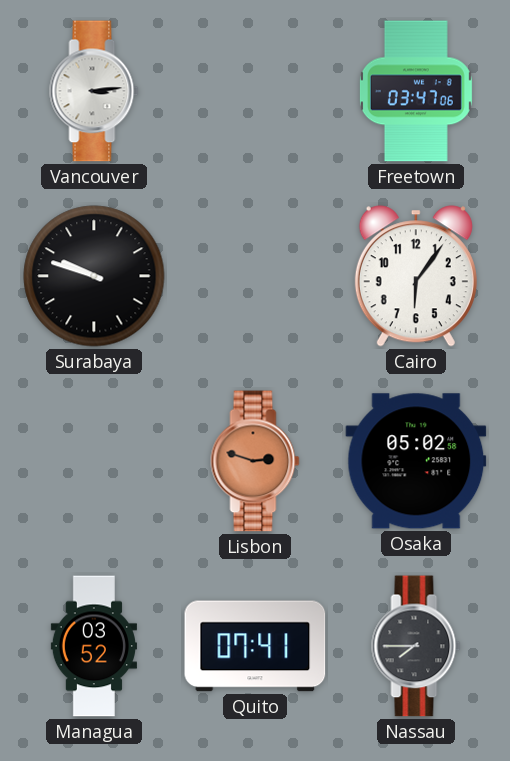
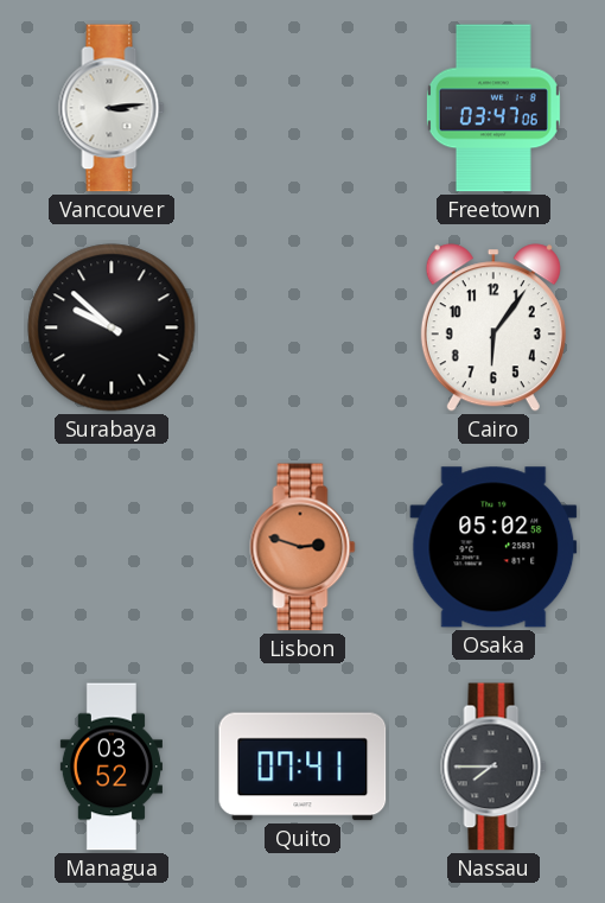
Surabaya: 9:48 -> 9:52 (112, 328)
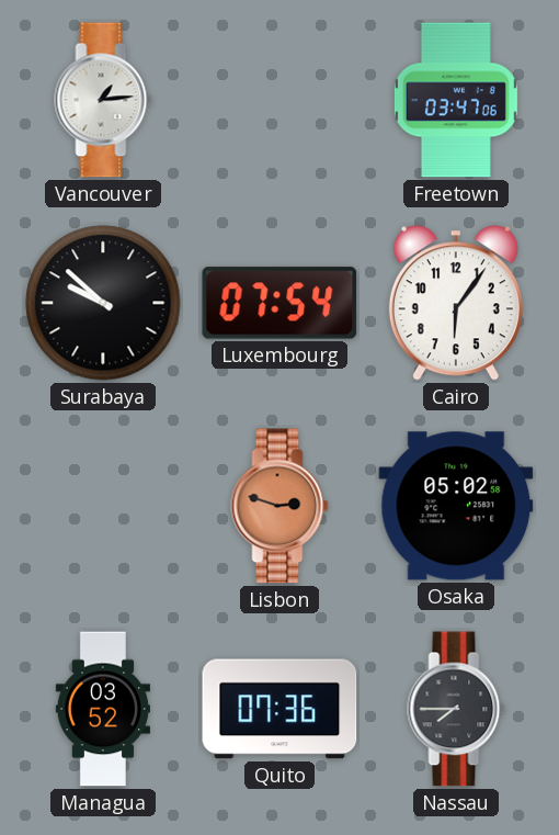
Vancouver: 3:14 -> 1:14 (103, 100)
Luxembourg: none -> 07:54 (279, 303)
Quito: 07:41 -> 07:36 (279, 709)
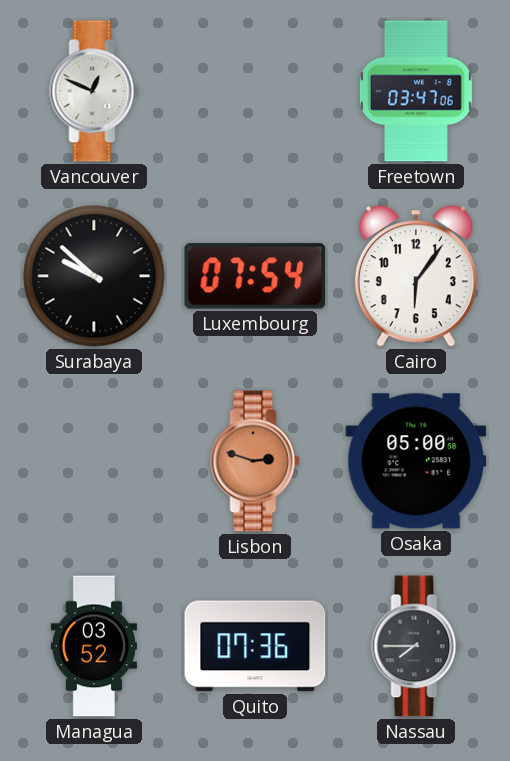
Vancouver: 1:14 -> 12:49 (94, 91)
Osaka: 05:02 -> 05:00 (416, 461)
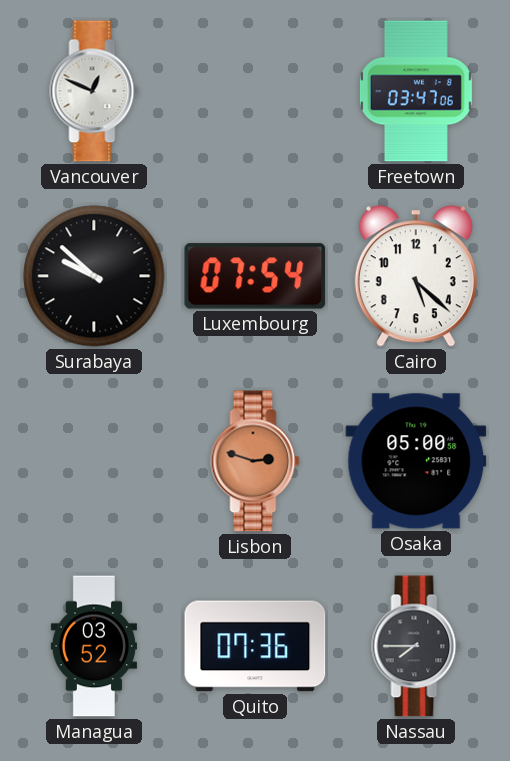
Cairo: 6:06 -> 5:22 (416, 276)
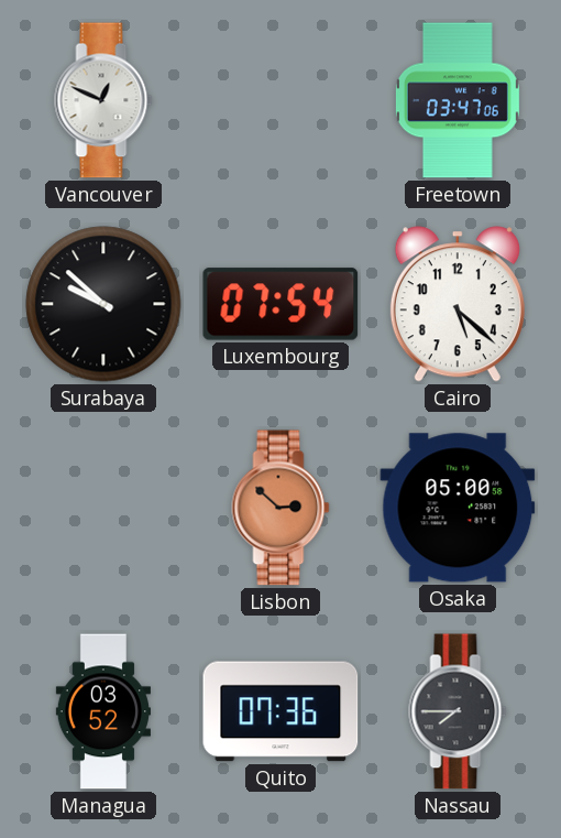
Lisbon: 2:48 -> 2:52 (280, 508)
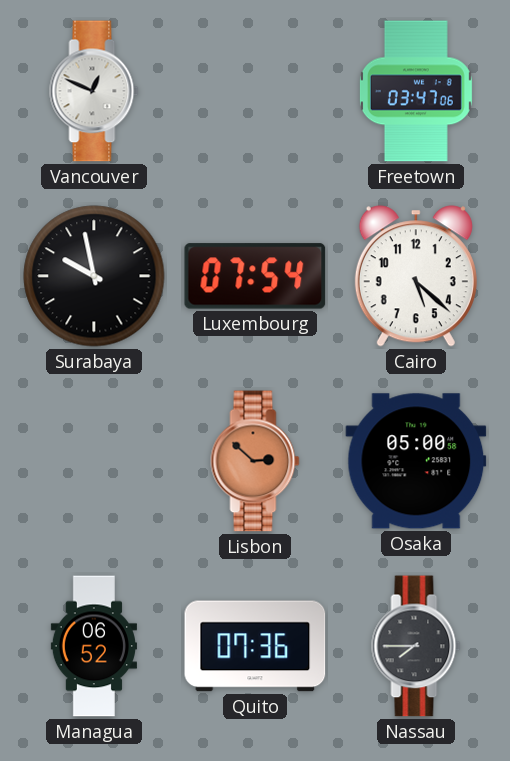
Surabaya: 9:52 -> 9:58 (94, 276)
Managua: 03:52 -> 06:52 (94, 646)
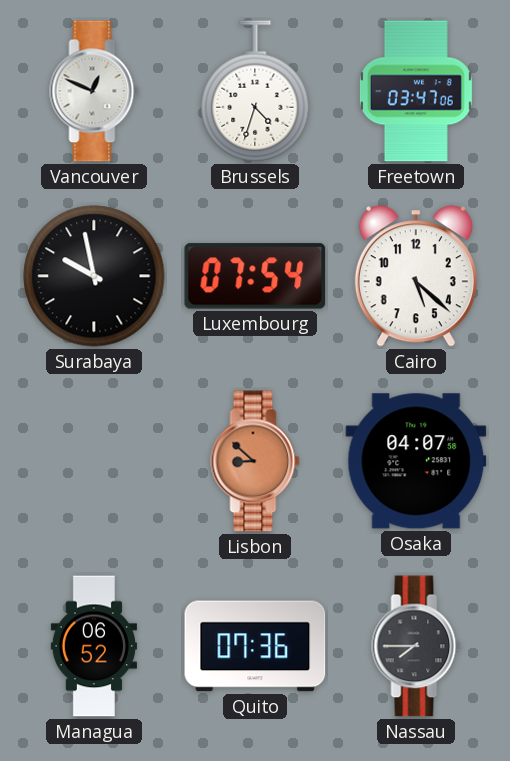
Brussels: none -> 4:33 (255, 91)
Lisbon: 2:52 -> 8:52 (255, 461)
Osaka: 05:00 -> 04:07 (416, 461)
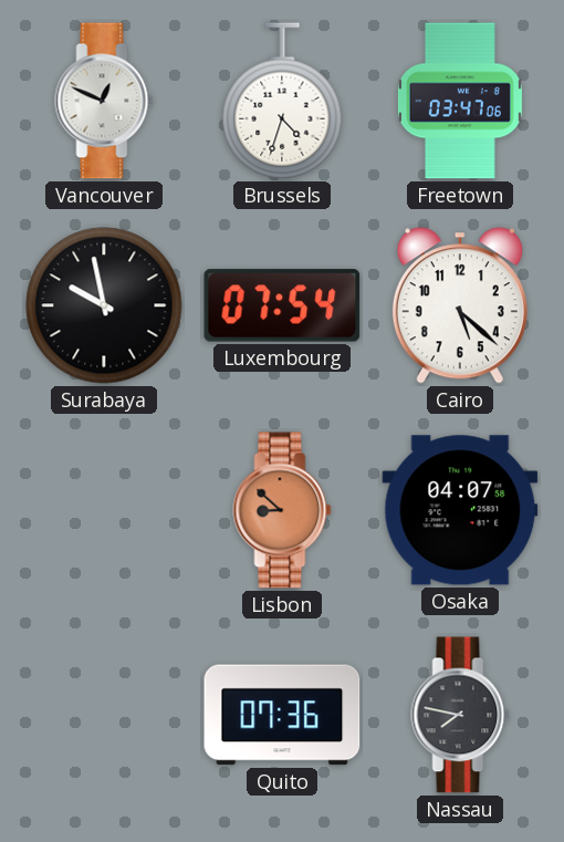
Managua: 06:52 -> none (94, 646)
Nassau: 7:45 -> 7:47 (460, 715)
